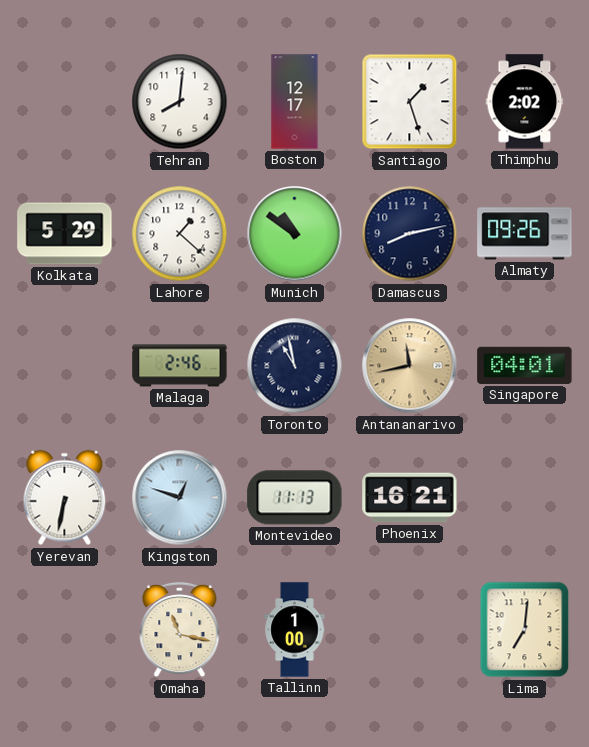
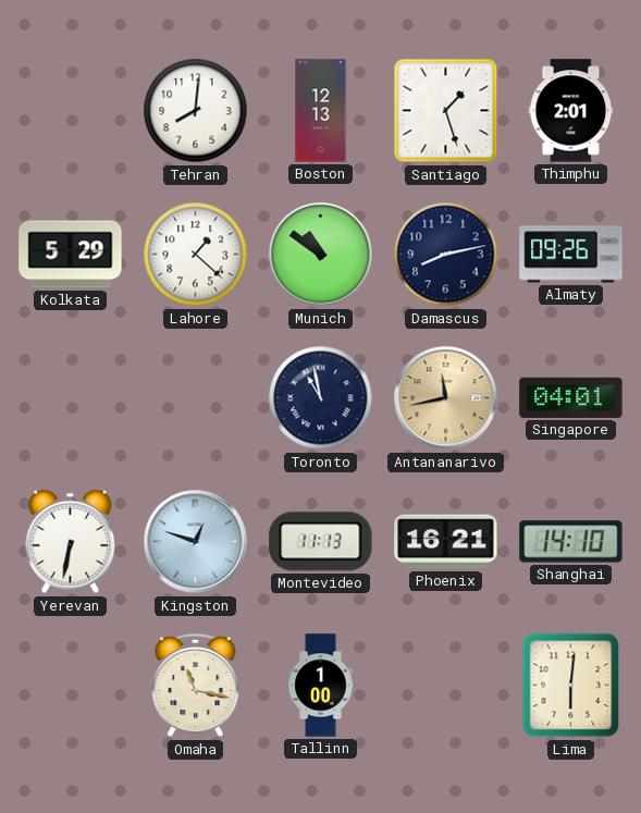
Boston: 12:17 -> 12:13 (321, 111)
Thimphu: 2:02 -> 2:01 (571, 111)
Malaga: 2:46 -> none (180, 366)
Shanghai: none -> 14:10 (571, 542)
Lima: 7:01 -> 6:01 (571, 686)
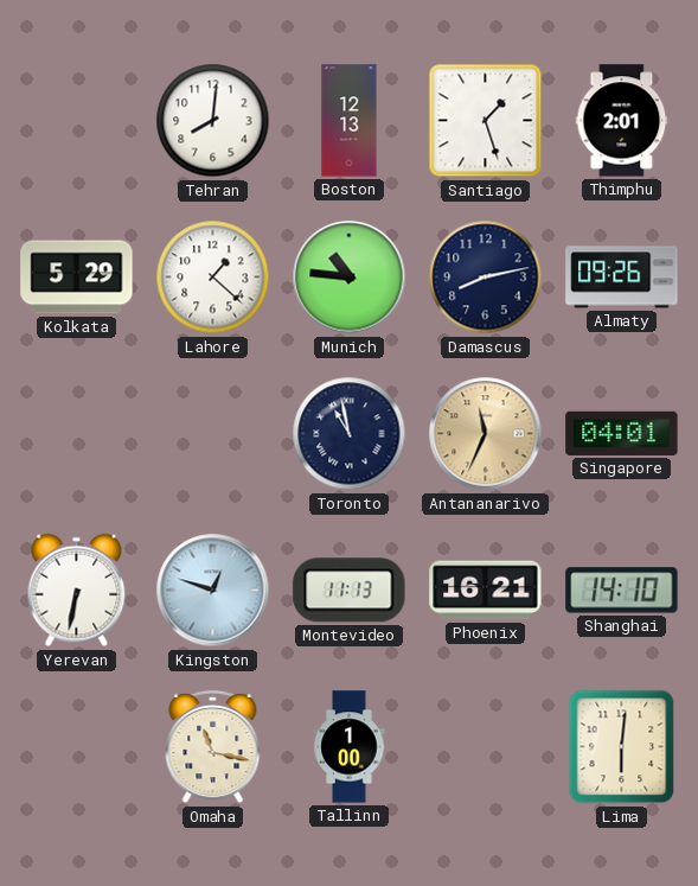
Munich: 10:51 -> 10:46 (350, 278)
Antananarivo: 11:43 -> 11:34 (486, 434)
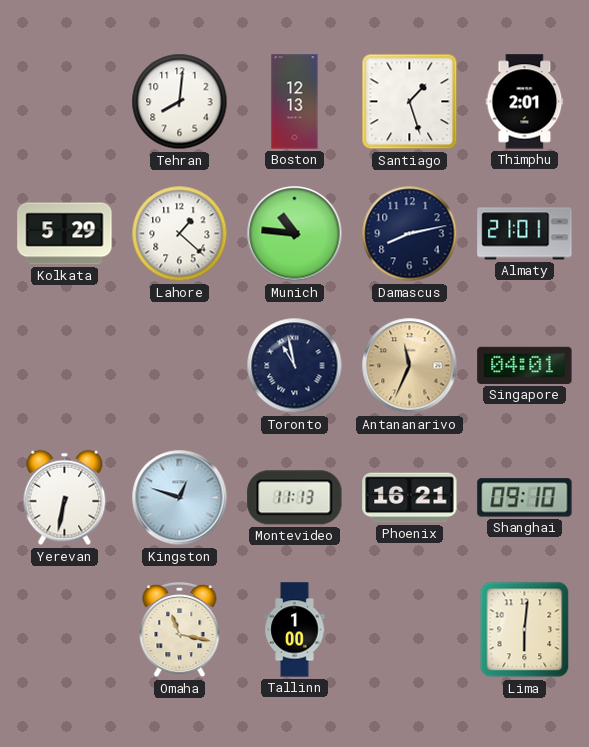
Almaty: 09:26 -> 21:01 (525, 234)
Shanghai: 14:10 -> 09:10 (525, 498)
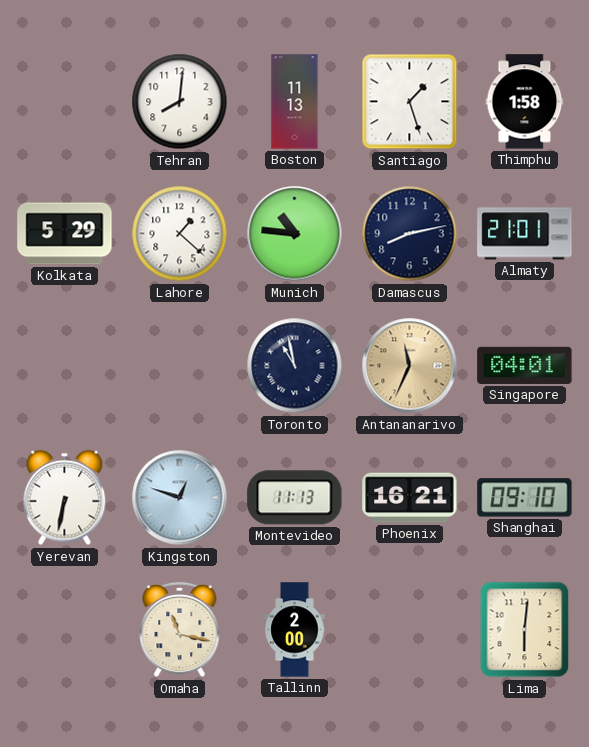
Boston: 12:13 -> 11:13 (295, 102)
Thimphu: 2:01 -> 1:58 (525, 102)
Tallinn: 1:00 -> 2:00 (295, 630)
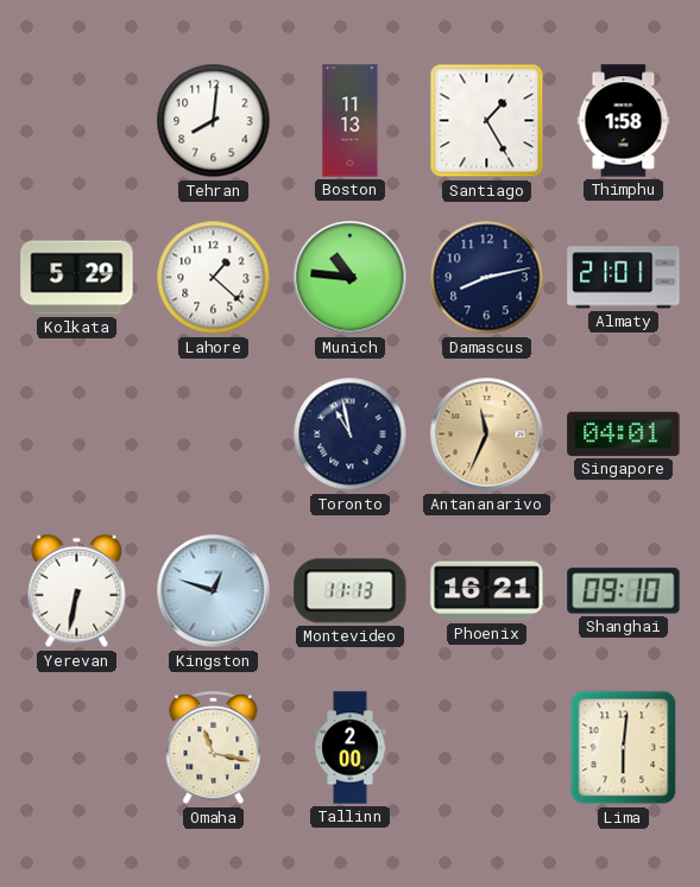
Santiago: 1:27 -> 1:25 (487, 121)
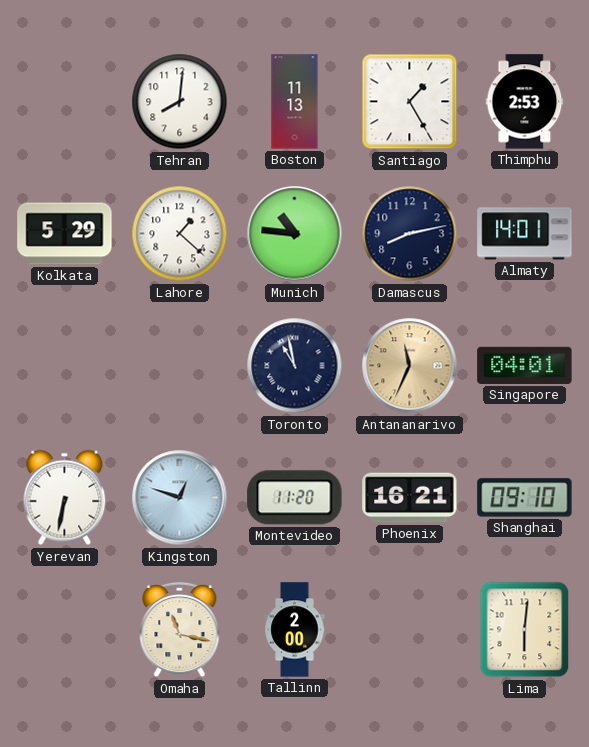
Thimphu: 1:58 -> 2:53 (525, 102)
Almaty: 21:01 -> 14:01 (525, 234)
Montevideo: 11:13 -> 11:20 (295, 498)
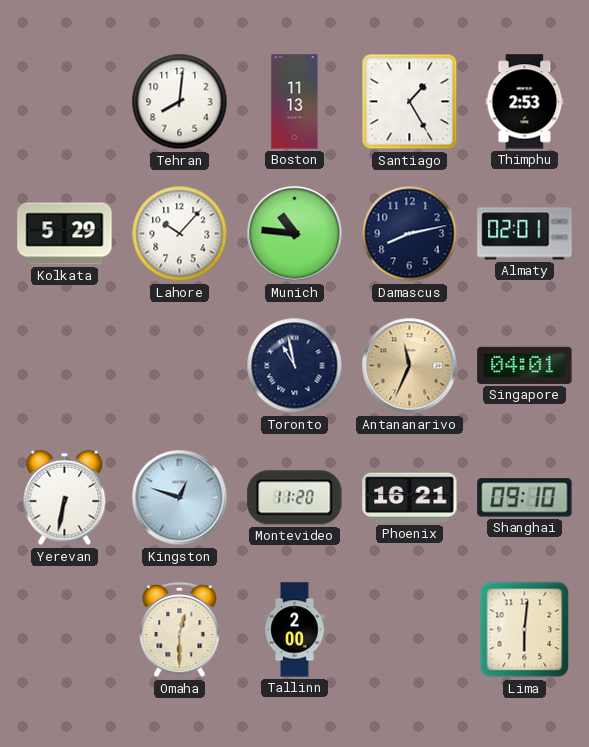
Lahore: 1:22 -> 10:07 (180, 234)
Almaty: 14:01 -> 02:01 (525, 234)
Omaha: 11:17 -> 12:30 (180, 630)
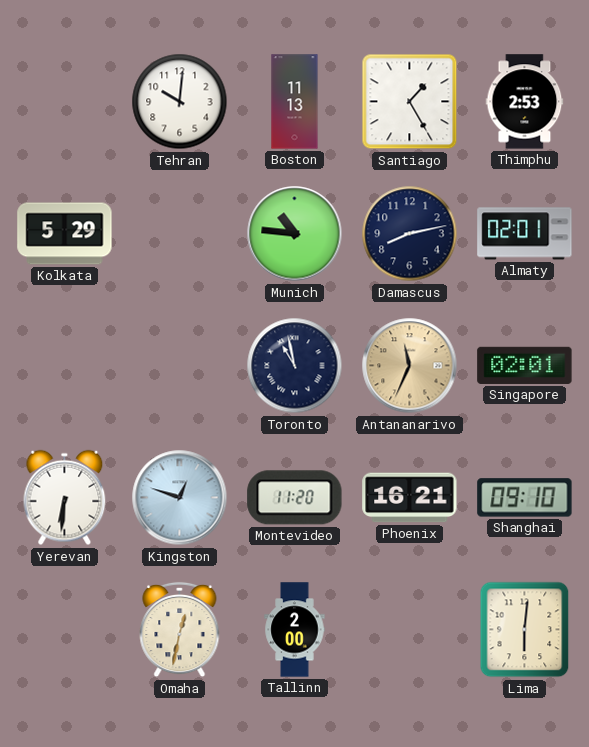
Tehran: 8:01 -> 10:01 (180, 102)
Lahore: 10:07 -> none (180, 234)
Singapore: 04:01 -> 02:01 (525, 365)
Yerevan: 6:32 -> 6:31 (65, 498)
Omaha: 12:30 -> 12:32 (180, 630)
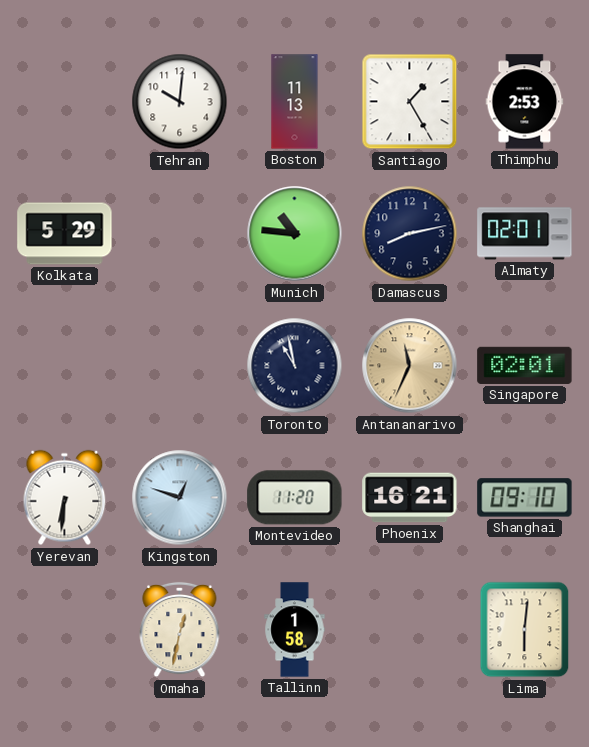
Tallinn: 2:00 -> 1:58 (295, 630)
